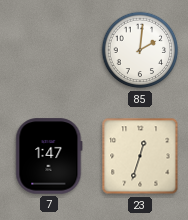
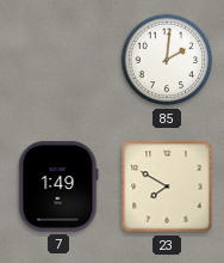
7: 1:47 -> 1:49 (58, 186)
23: 12:33 -> 7:50 (167, 186)
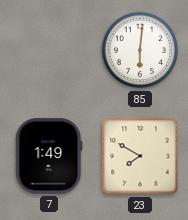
85: 2:01 -> 6:01 (140, 50)
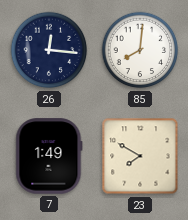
26: none -> 12:16 (49, 50)
85: 6:01 -> 8:01 (140, 50)
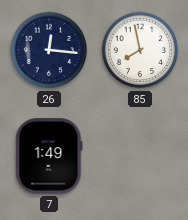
85: 8:01 -> 7:58 (140, 50)
23: 7:50 -> none (140, 156)
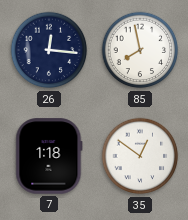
7: 1:49 -> 1:18 (49, 156)
35: none -> 12:51 (140, 156)
